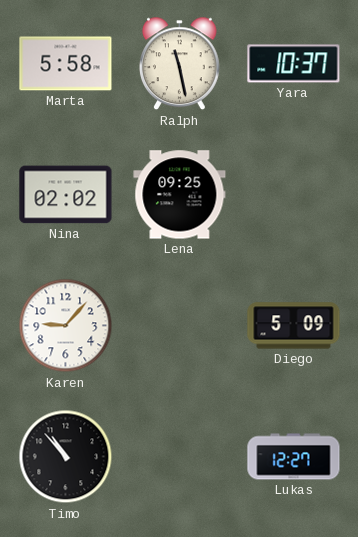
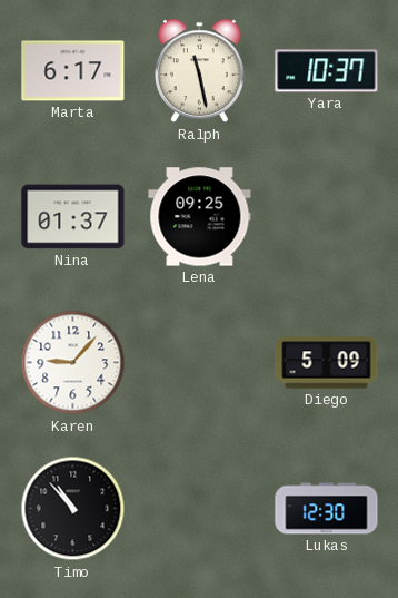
Marta: 5:58 -> 6:17 (73, 71)
Nina: 02:02 -> 01:37 (73, 217)
Lukas: 12:27 -> 12:30 (327, 509)
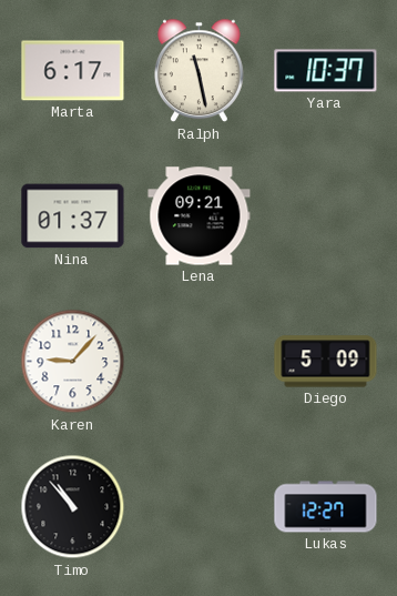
Lena: 09:25 -> 09:21 (200, 216)
Lukas: 12:30 -> 12:27 (326, 507)
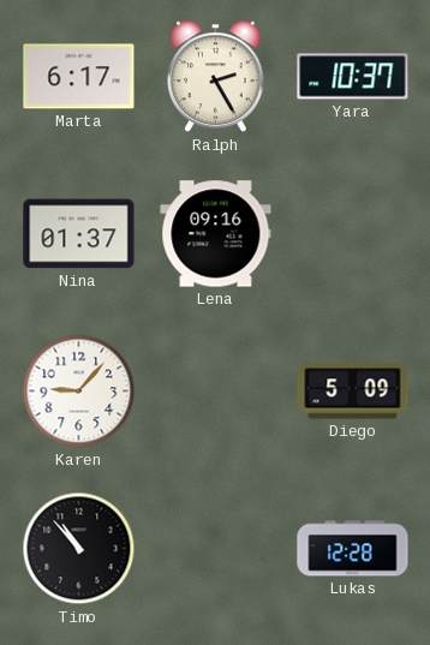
Ralph: 11:28 -> 2:25 (216, 77)
Lena: 09:21 -> 09:16 (216, 234)
Lukas: 12:27 -> 12:28 (353, 549)
